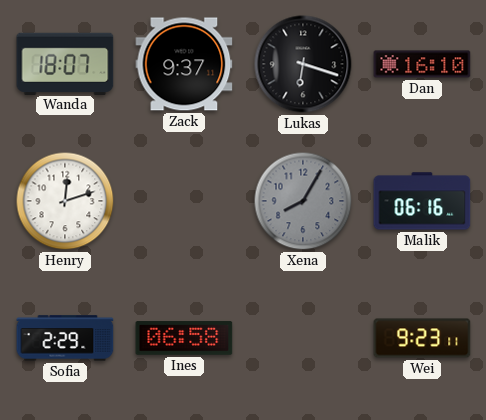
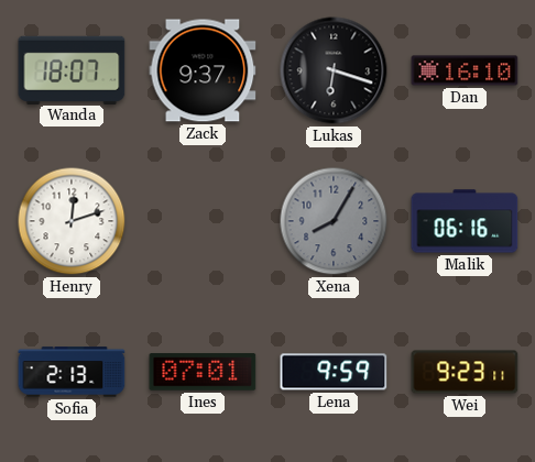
Sofia: 2:29 -> 2:13 (72, 372)
Ines: 06:58 -> 07:01 (203, 372)
Lena: none -> 9:59 (334, 372)
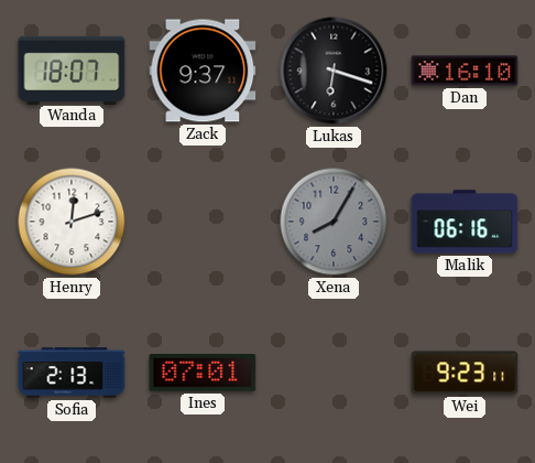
Lena: 9:59 -> none (334, 372)
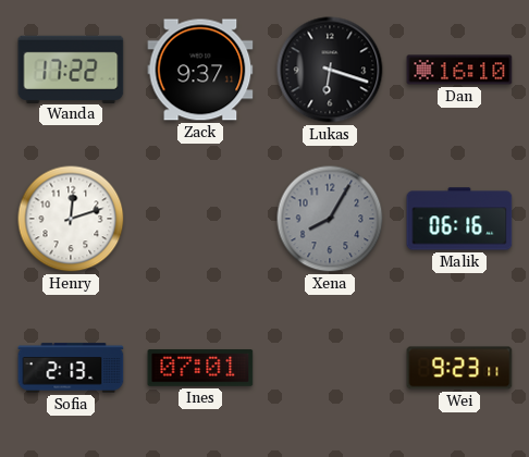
Wanda: 18:07 -> 17:22 (71, 69)
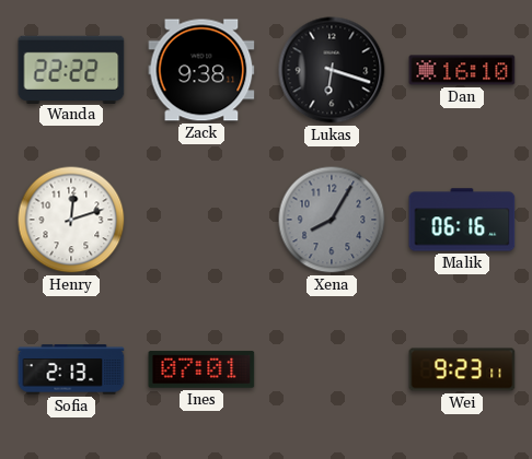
Wanda: 17:22 -> 22:22 (71, 69)
Zack: 9:37 -> 9:38 (201, 70)
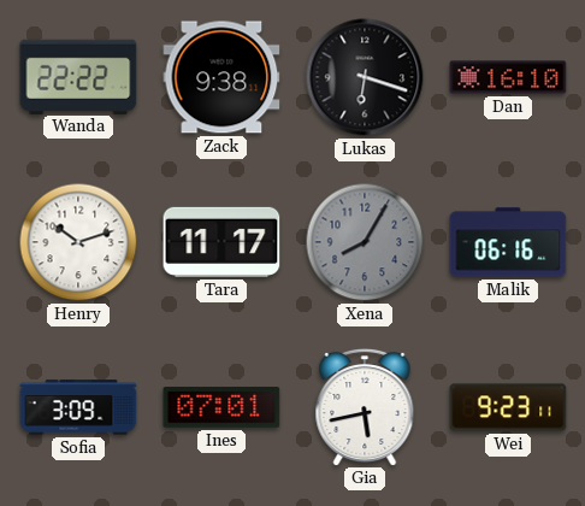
Henry: 12:12 -> 10:12 (78, 242)
Tara: none -> 11:17 (221, 242)
Sofia: 2:13 -> 3:09 (78, 407)
Gia: none -> 5:43 (365, 406)
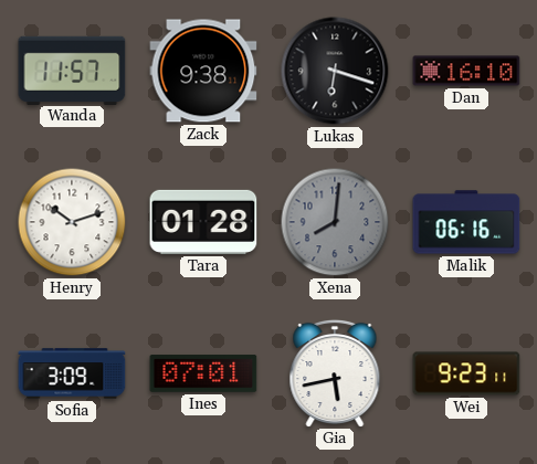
Wanda: 22:22 -> 11:57 (72, 70)
Tara: 11:17 -> 01:28 (203, 222)
Xena: 8:05 -> 8:01 (335, 222)
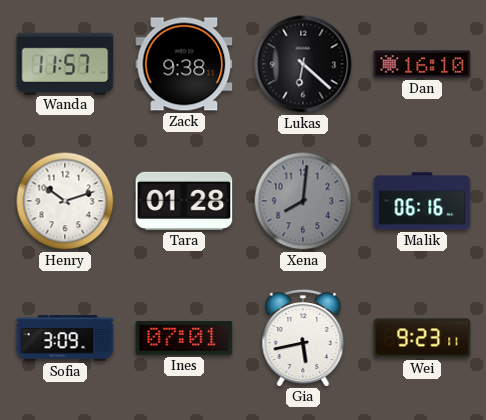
Lukas: 6:18 -> 6:22 (303, 64)
